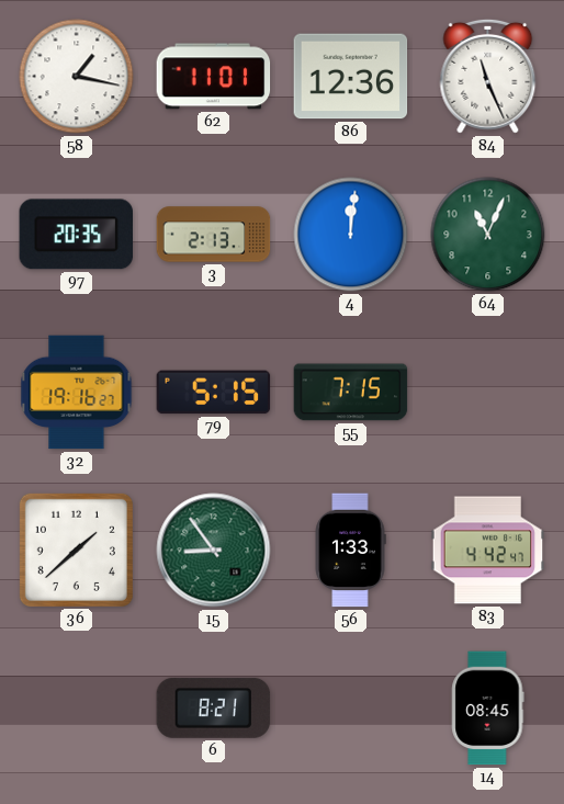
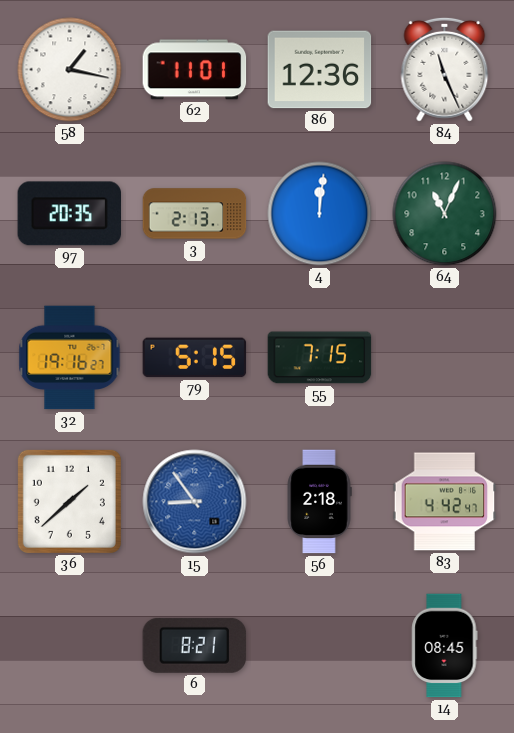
15 dial: green -> blue (195, 502)
56: 1:33 -> 2:18 (319, 502)
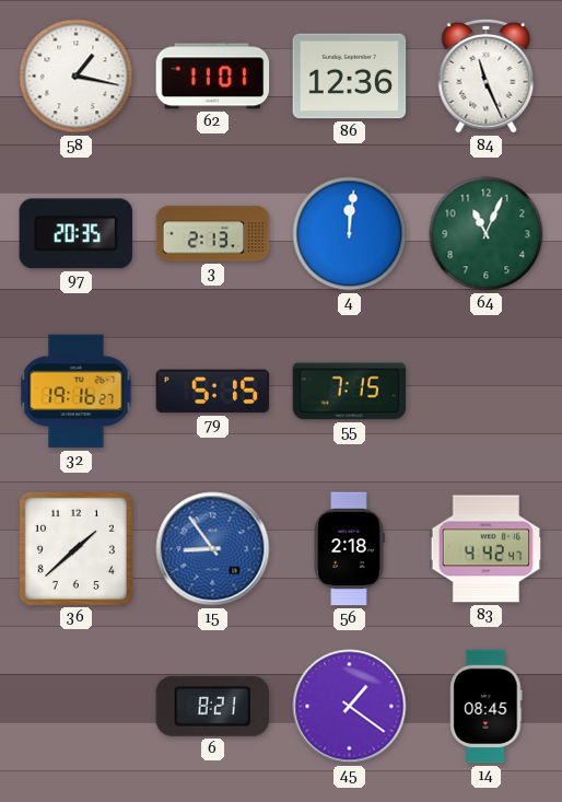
45: none -> 1:21 (350, 707)
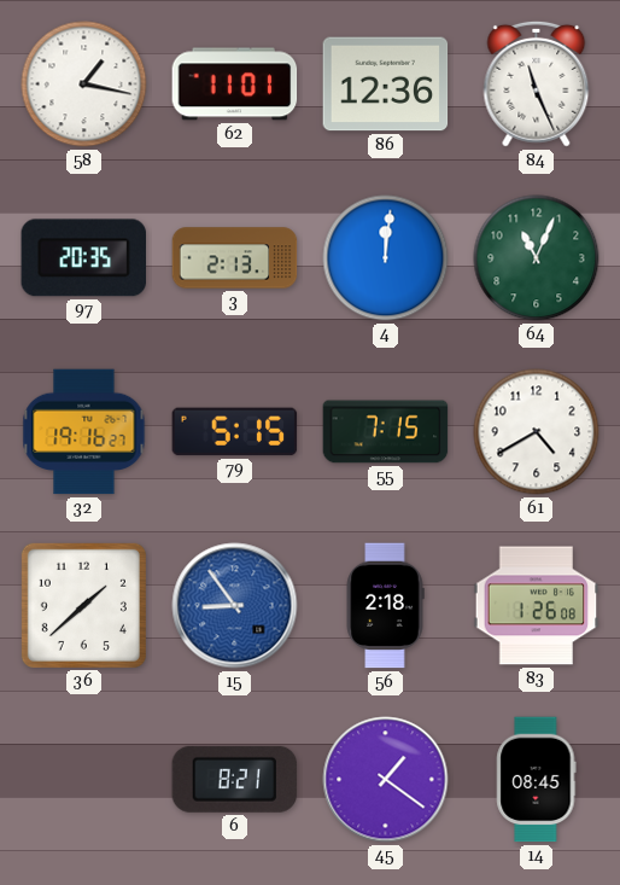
61: none -> 4:40 (537, 432)
83: 4:42 -> 1:26 (537, 606)
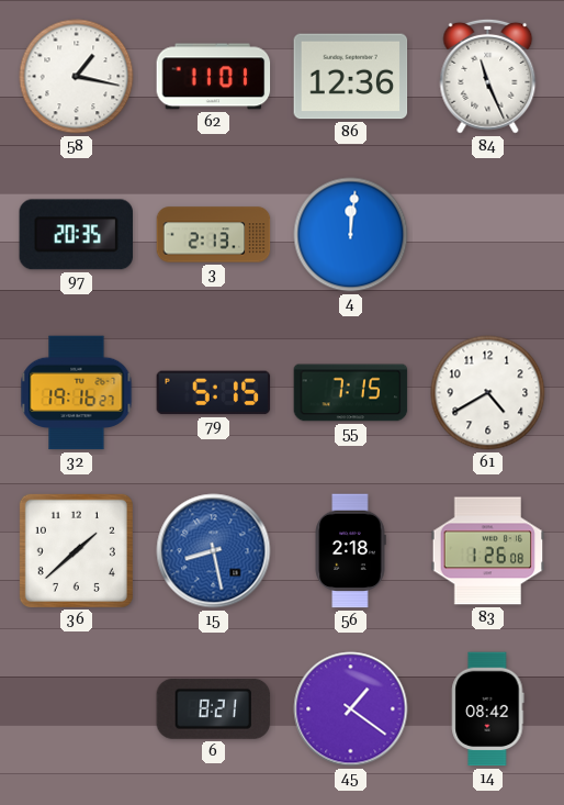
64: 11:04 -> none (537, 258)
15: 8:54 -> 8:28 (214, 551)
14: 08:45 -> 08:42 (488, 709)
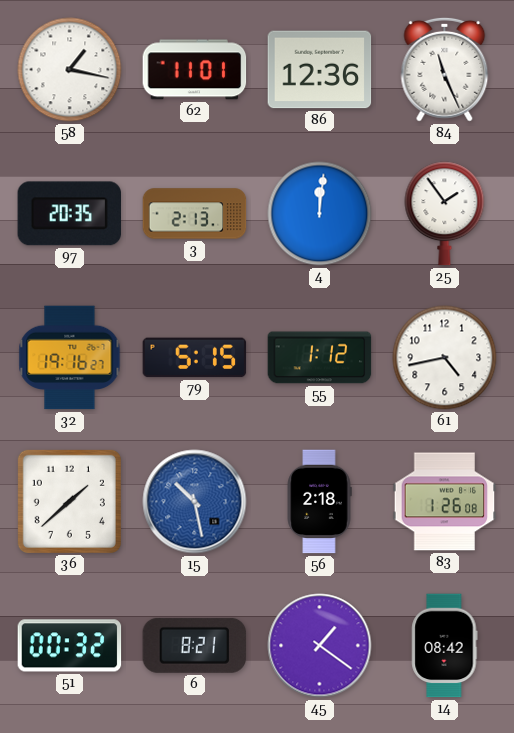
25: none -> 1:54 (445, 214)
55: 7:15 -> 1:12 (320, 358)
61: 4:40 -> 4:43 (445, 358)
15: 8:28 -> 10:28 (195, 502)
51: none -> 00:32 (70, 646)
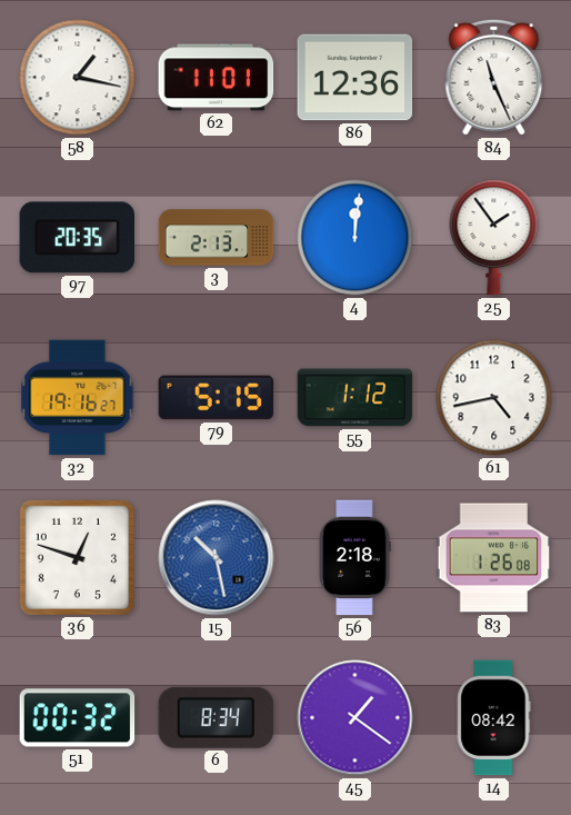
36: 1:38 -> 12:48 (77, 557)
6: 8:21 -> 8:34 (217, 717)
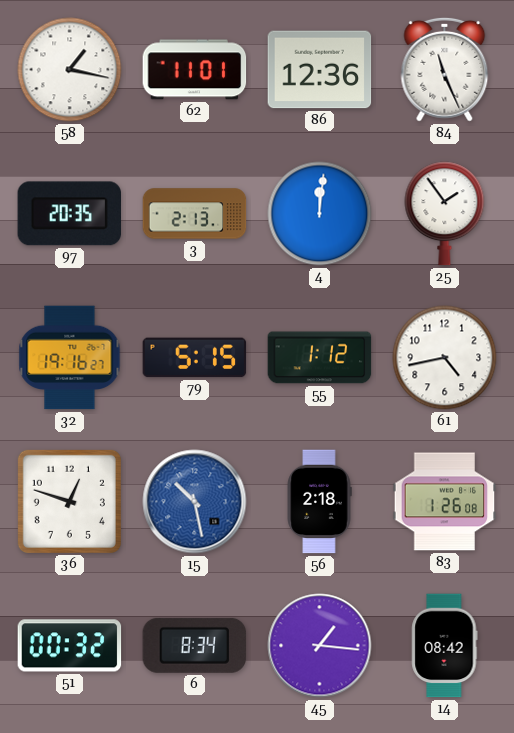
45: 1:21 -> 1:16 (320, 646)
